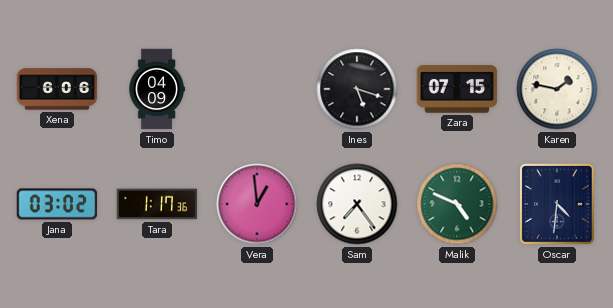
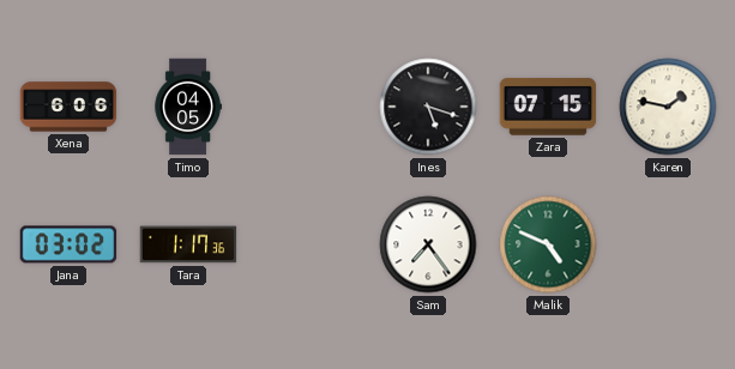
Timo: 04:09 -> 04:05 (188, 107)
Vera: 12:59 -> none (257, 204)
Oscar: 4:31 -> none (558, 205)
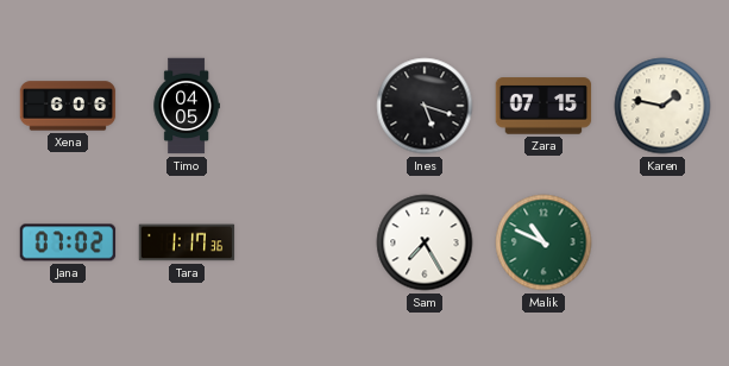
Jana: 03:02 -> 07:02 (68, 242)
Sam: 7:24 -> 7:25 (425, 242)
Malik: 4:49 -> 10:49 (543, 242)
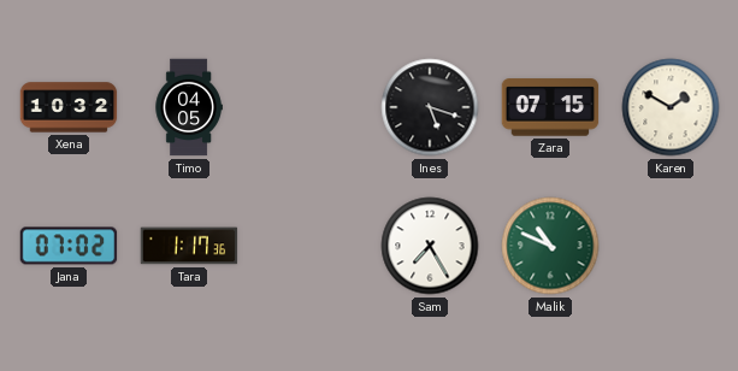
Xena: 6:06 -> 10:32 (69, 107)
Karen: 1:47 -> 1:50 (671, 107)
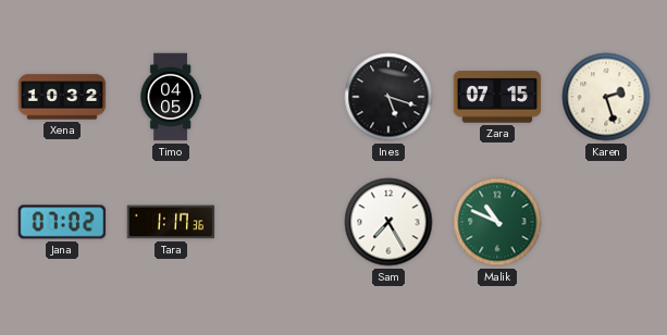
Karen: 1:50 -> 2:27 (606, 97)
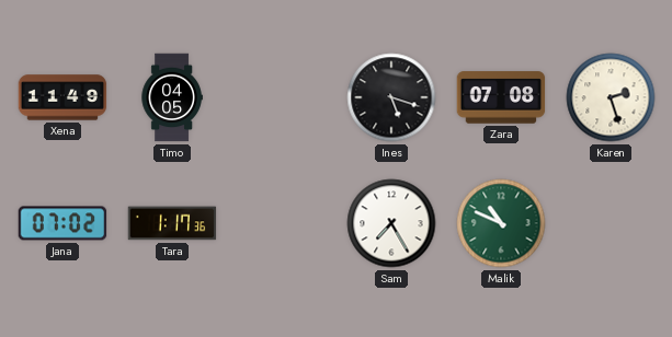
Xena: 10:32 -> 11:49 (62, 97)
Zara: 07:15 -> 07:08 (501, 97)
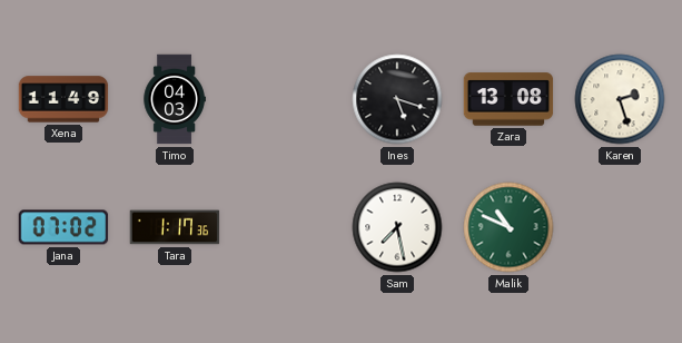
Timo: 04:05 -> 04:03 (175, 99)
Zara: 07:08 -> 13:08 (508, 99)
Sam: 7:25 -> 7:28 (397, 227)
